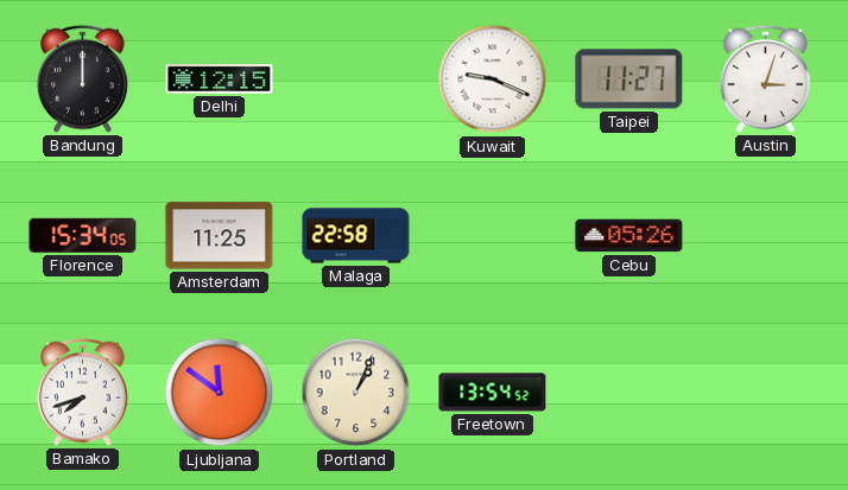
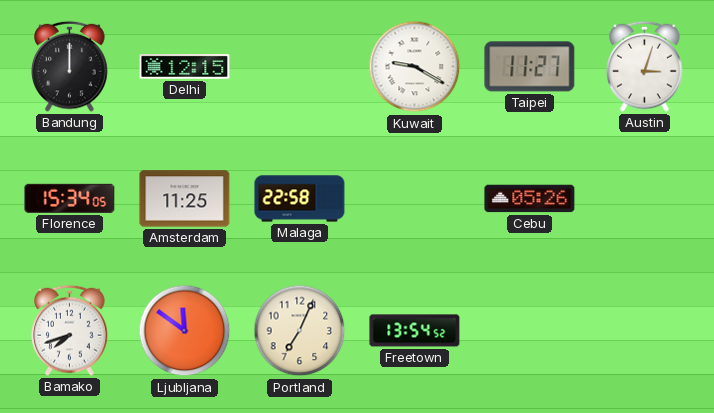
Kuwait: 9:19 -> 9:20 (415, 67)
Portland: 1:04 -> 7:04 (300, 331)
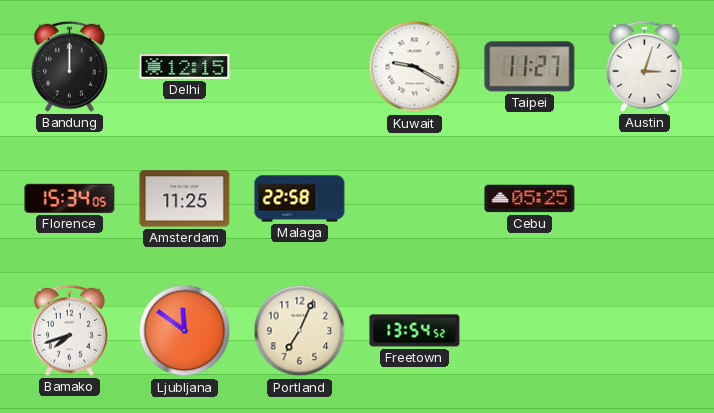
Cebu: 05:26 -> 05:25 (530, 199)
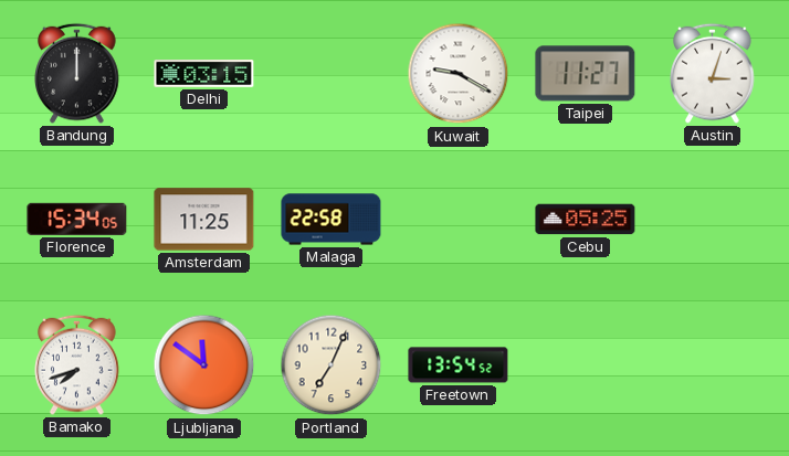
Delhi: 12:15 -> 03:15 (204, 74)
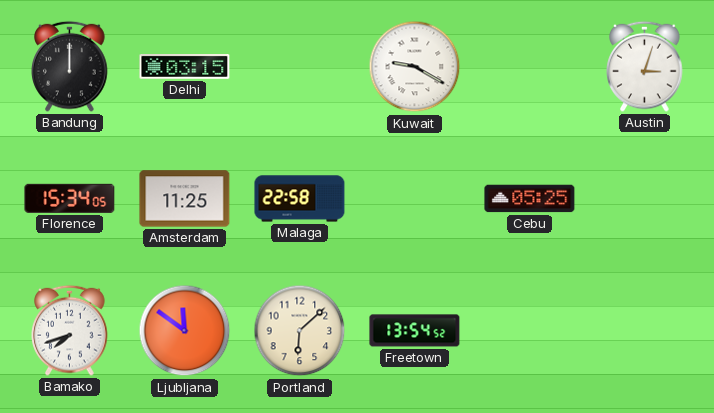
Taipei: 11:27 -> none (586, 74)
Portland: 7:04 -> 6:08 (300, 331)
